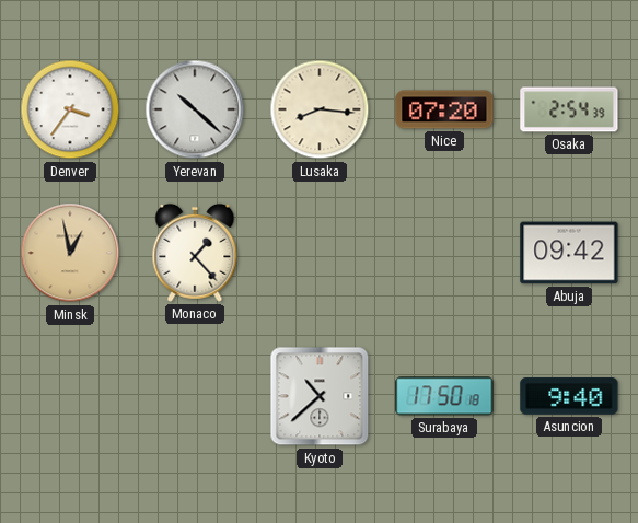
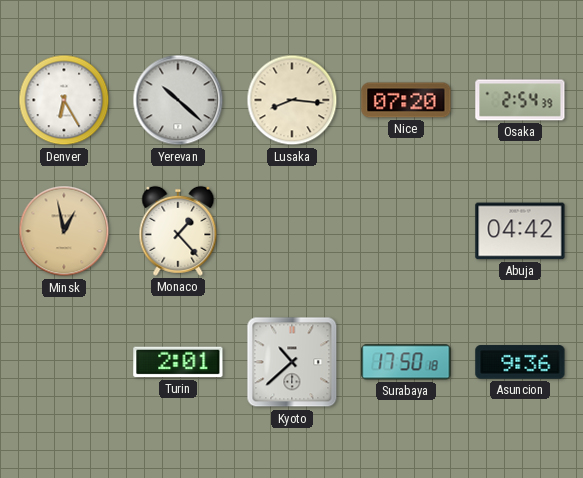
Denver: 3:36 -> 6:25 (64, 100)
Abuja: 09:42 -> 04:42 (520, 231)
Turin: none -> 2:01 (178, 362)
Asuncion: 9:40 -> 9:36 (520, 362)
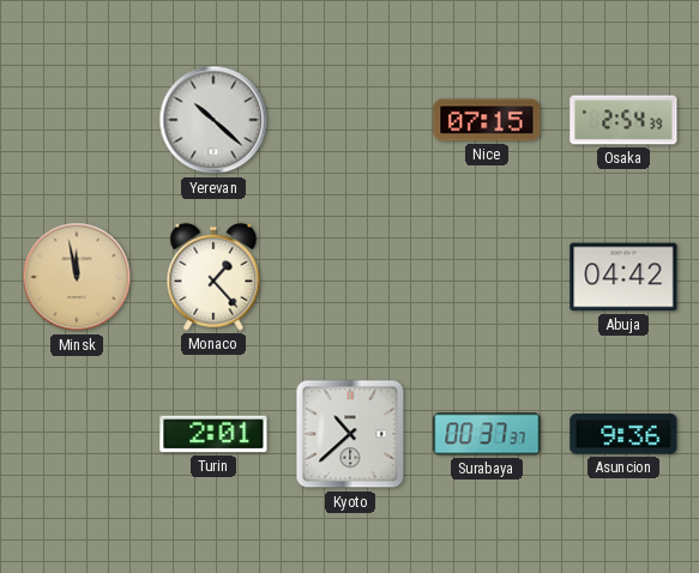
Denver: 6:25 -> none (64, 100)
Lusaka: 8:16 -> none (292, 100)
Nice: 07:20 -> 07:15 (487, 120)
Minsk: 12:58 -> 11:58 (77, 277)
Surabaya: 17:50 -> 00:37 (487, 434)
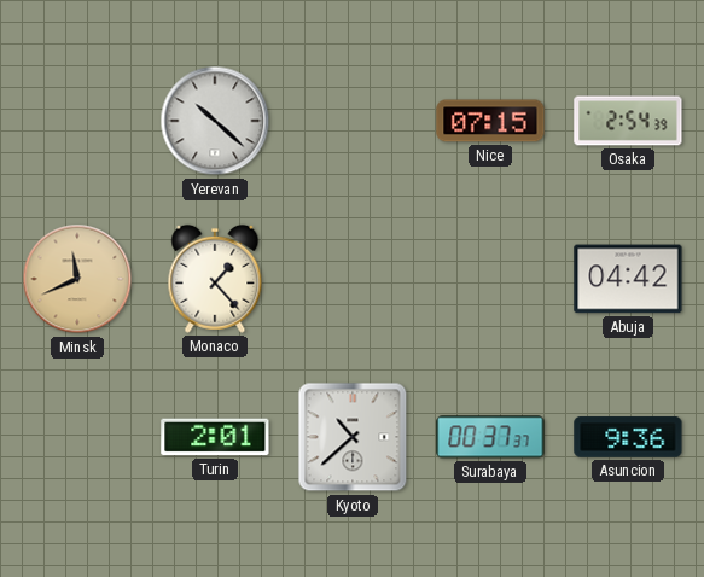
Minsk: 11:58 -> 11:41 (77, 279)
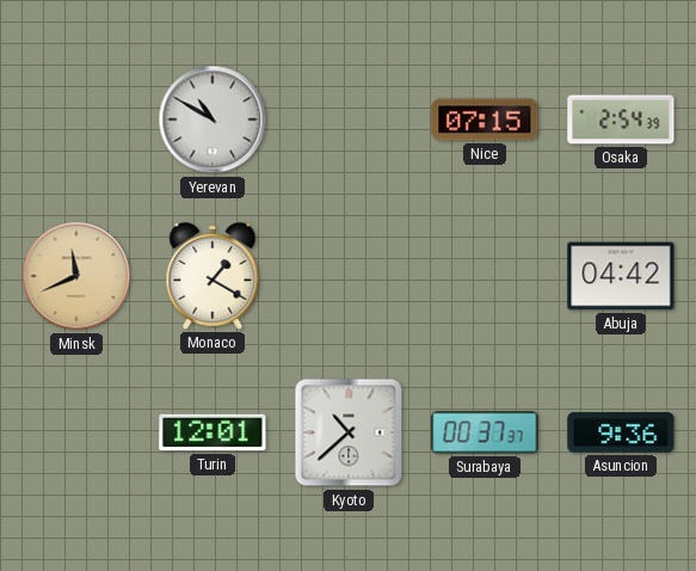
Yerevan: 10:22 -> 10:50 (213, 119)
Monaco: 1:23 -> 1:20 (213, 276)
Turin: 2:01 -> 12:01 (213, 432)
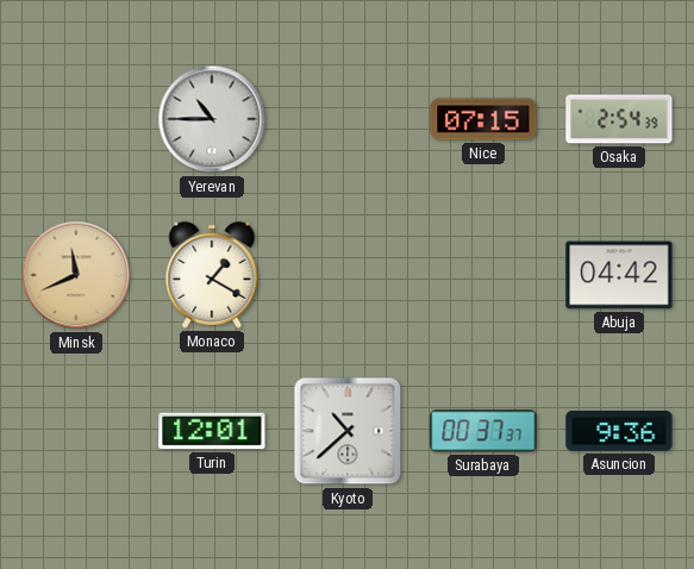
Yerevan: 10:50 -> 10:45 (212, 119)
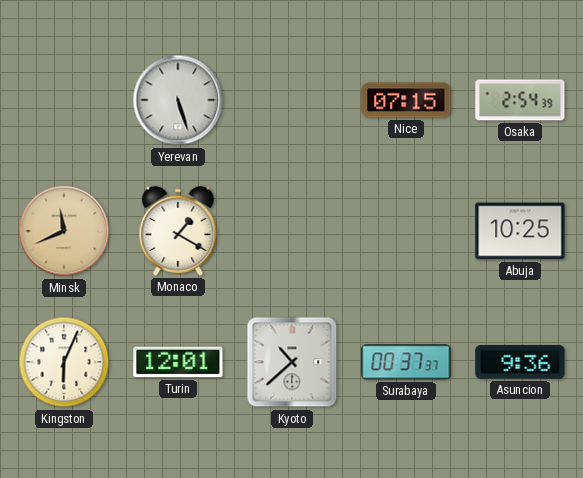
Yerevan: 10:45 -> 5:27 (178, 100)
Abuja: 04:42 -> 10:25 (520, 231)
Kingston: none -> 6:04 (64, 362)
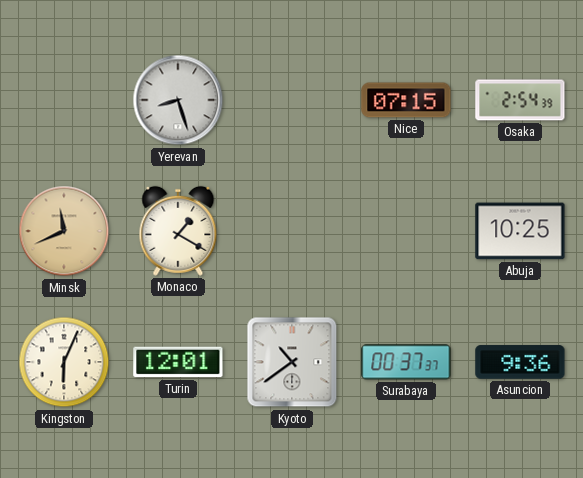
Yerevan: 5:27 -> 8:27 (178, 100)
Kyoto: 10:38 -> 10:39 (292, 362)
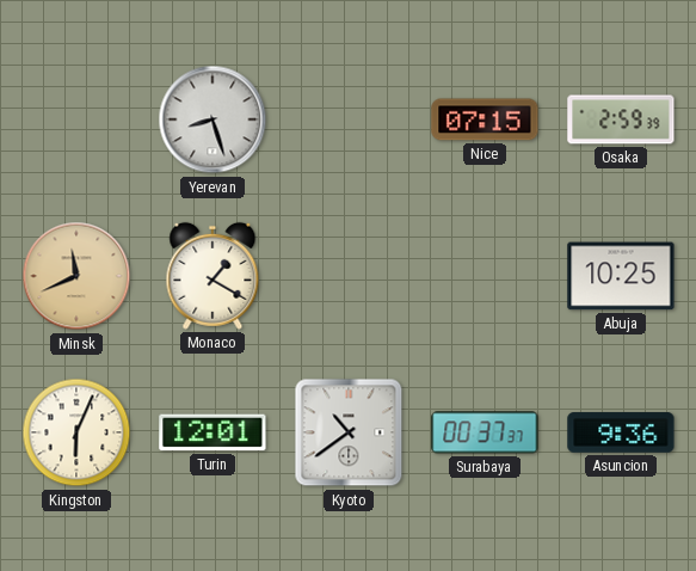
Osaka: 2:54 -> 2:59 (621, 119)
